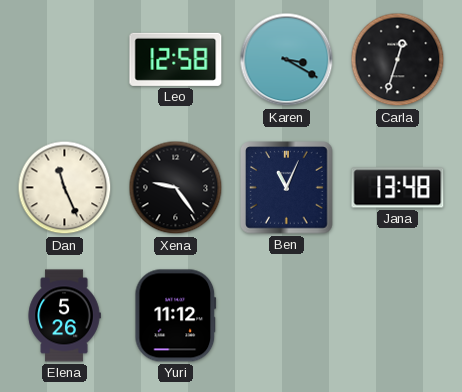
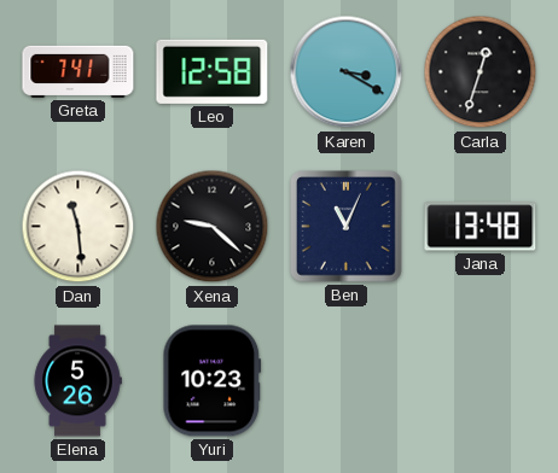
Greta: none -> 7:41 (79, 71)
Dan: 11:26 -> 11:29 (79, 227)
Xena: 9:24 -> 9:22 (213, 227)
Yuri: 11:12 -> 10:23 (213, 381)
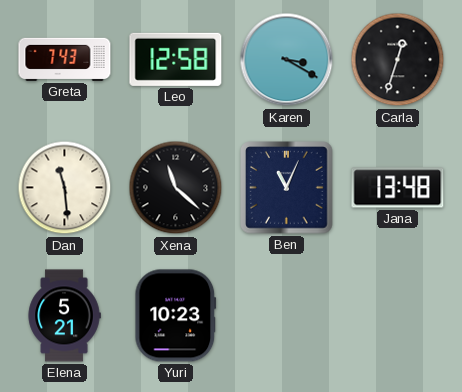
Greta: 7:41 -> 7:43 (65, 59)
Xena: 9:22 -> 11:22 (176, 188)
Elena: 5:26 -> 5:21 (64, 316)
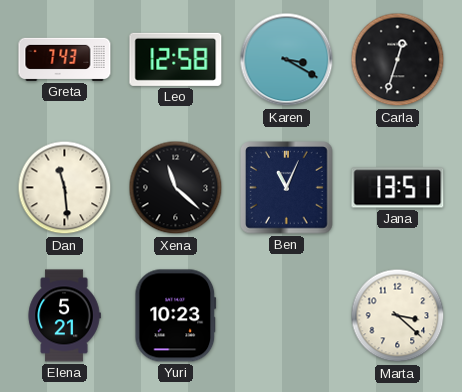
Jana: 13:48 -> 13:51 (398, 188)
Marta: none -> 3:22 (398, 316)
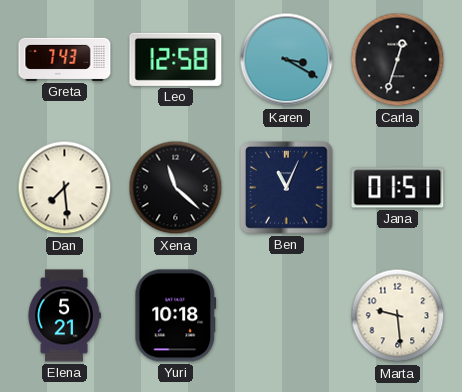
Dan: 11:29 -> 7:29 (65, 188)
Jana: 13:51 -> 01:51 (398, 188)
Yuri: 10:23 -> 10:18 (176, 316)
Marta: 3:22 -> 9:29 (398, 316)
